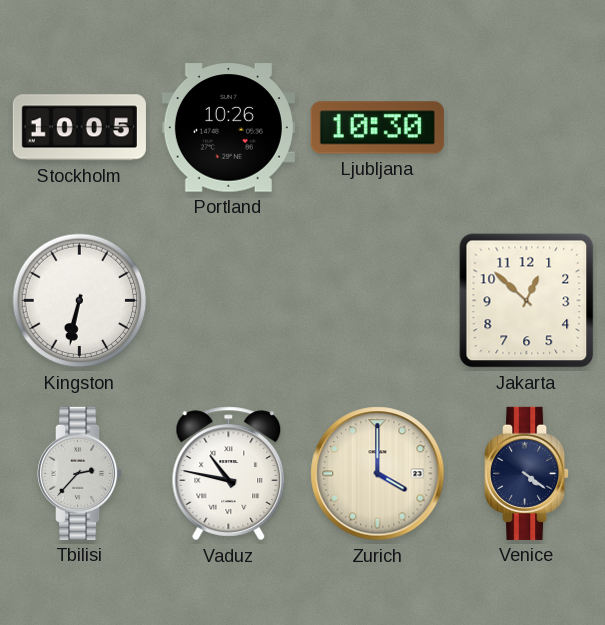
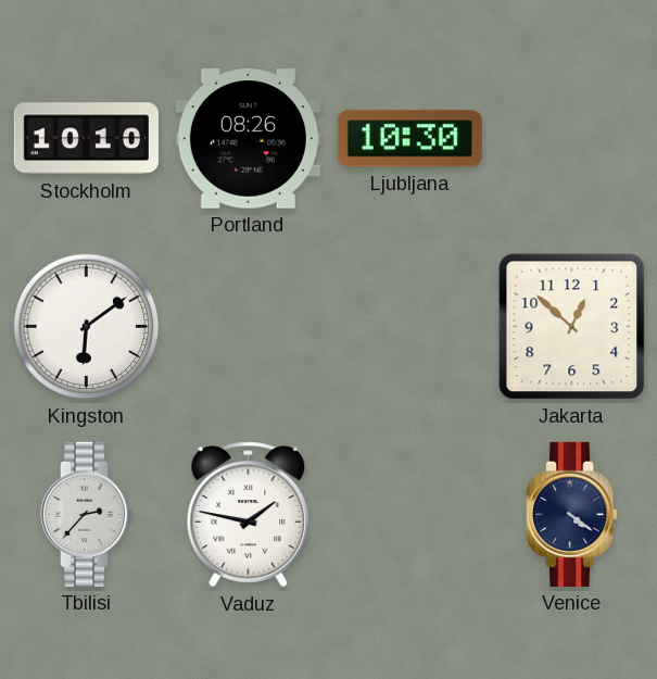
Stockholm: 10:05 -> 10:10 (86, 139)
Portland: 10:26 -> 08:26 (248, 139)
Kingston: 6:32 -> 6:09 (87, 327)
Vaduz: 10:47 -> 1:47 (249, 515)
Zurich: 4:00 -> none (378, 474)
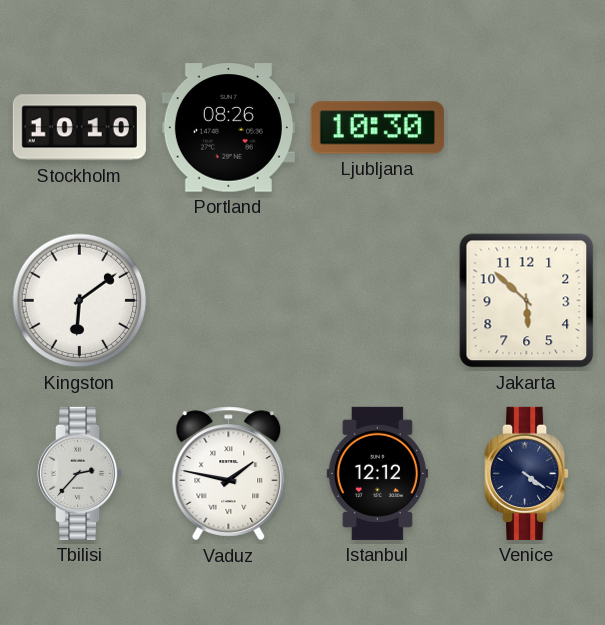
Jakarta: 12:52 -> 5:52 (527, 301)
Istanbul: none -> 12:12 (377, 473)
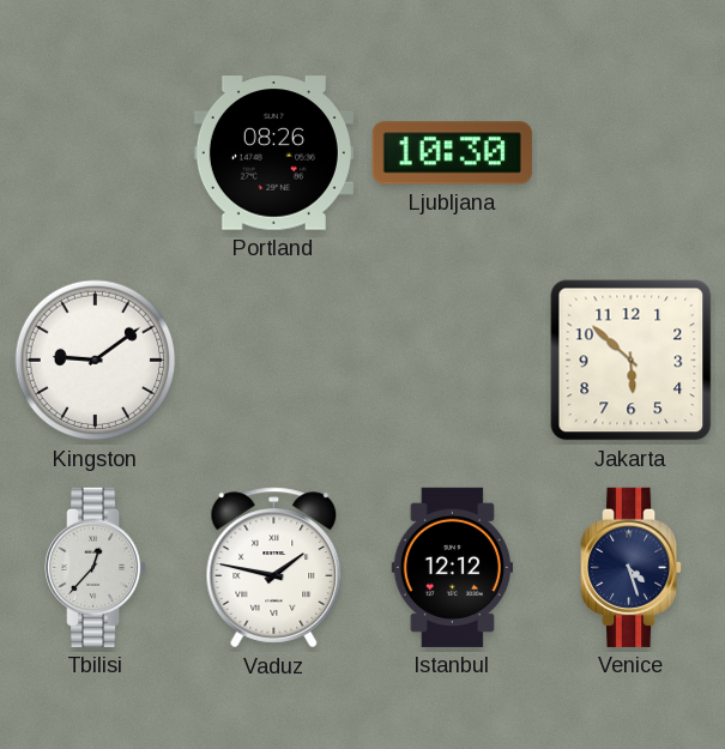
Stockholm: 10:10 -> none (79, 128)
Kingston: 6:09 -> 9:09 (96, 361)
Tbilisi: 2:37 -> 12:37 (97, 567)
Venice: 4:21 -> 4:27 (633, 567)
